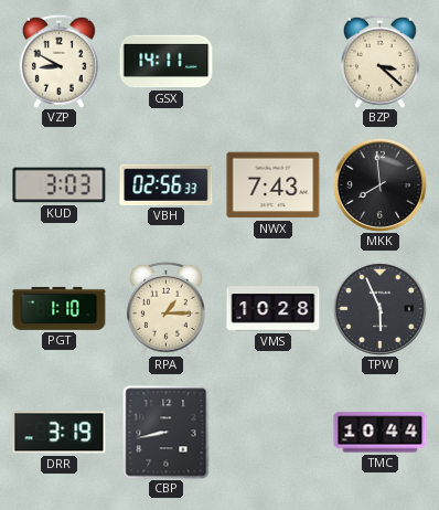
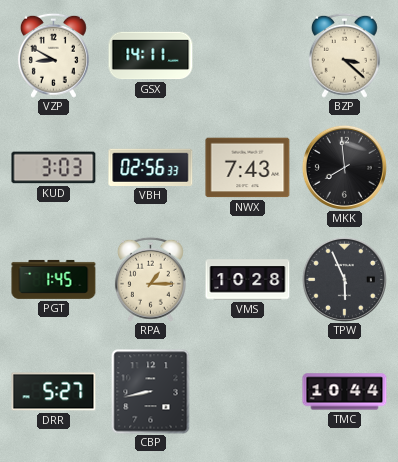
PGT: 1:10 -> 1:45 (54, 279)
DRR: 3:19 -> 5:27 (54, 392)
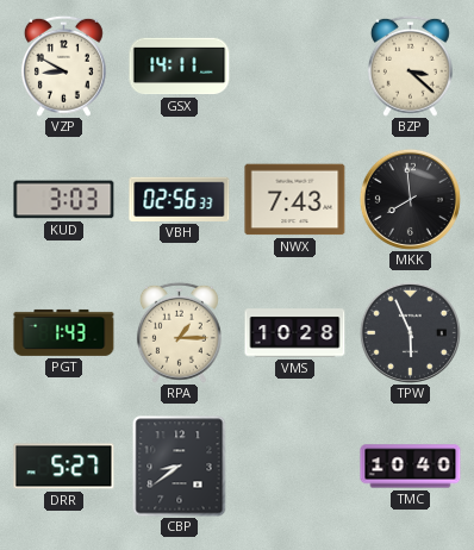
PGT: 1:45 -> 1:43 (64, 332)
CBP: 8:43 -> 8:39 (180, 467)
TMC: 10:44 -> 10:40 (411, 467)
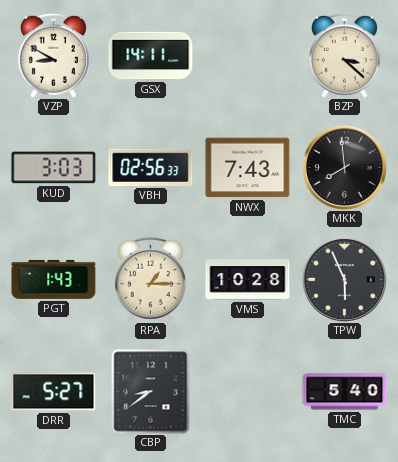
TMC: 10:40 -> 5:40 (345, 392)
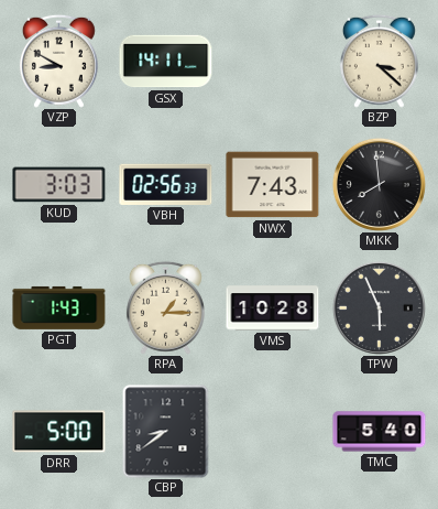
DRR: 5:27 -> 5:00 (59, 432)
